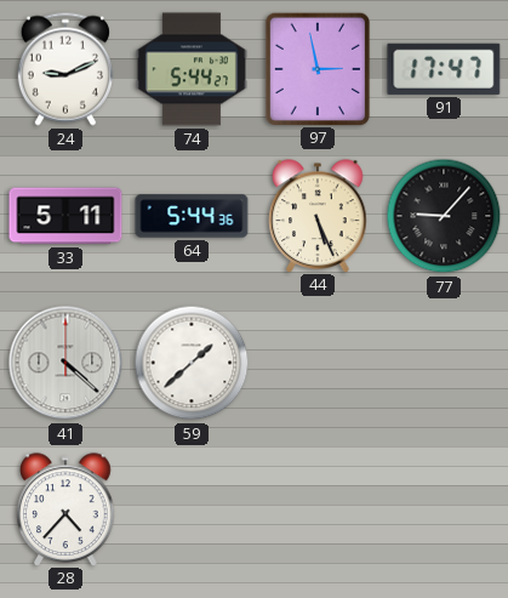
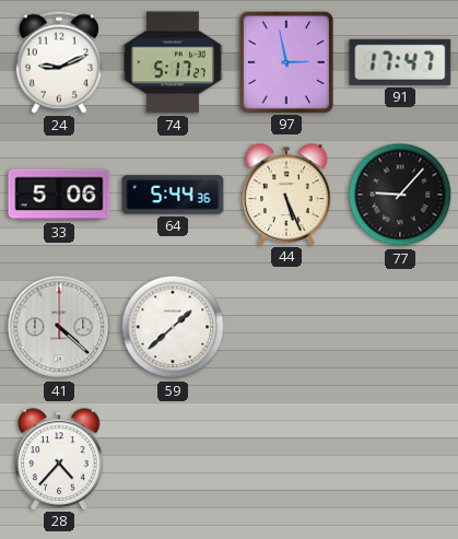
74: 5:44 -> 5:17 (173, 62)
33: 5:11 -> 5:06 (59, 195)
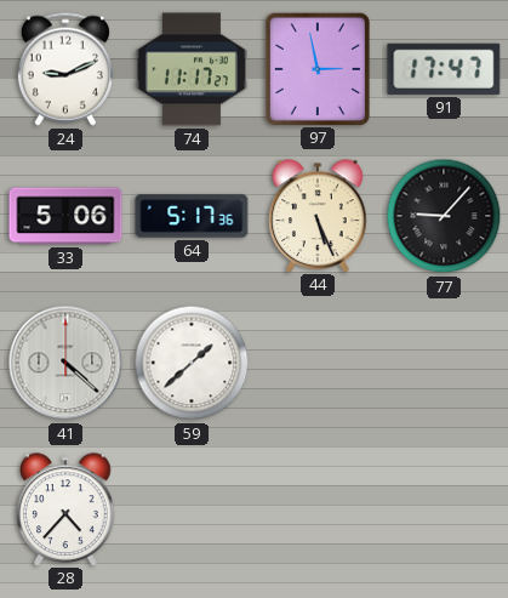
74: 5:17 -> 11:17 (192, 69)
64: 5:44 -> 5:17 (192, 216)
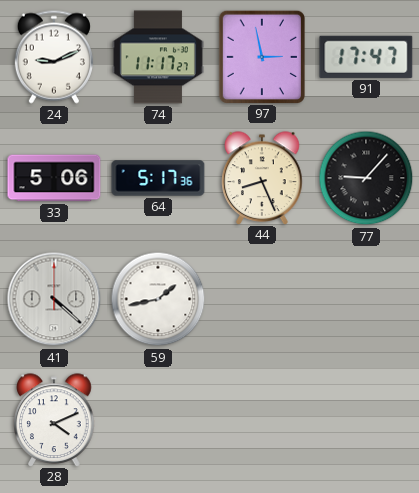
44: 5:26 -> 8:26 (262, 178)
59: 1:38 -> 1:43 (158, 299)
28: 4:37 -> 4:11 (54, 420)
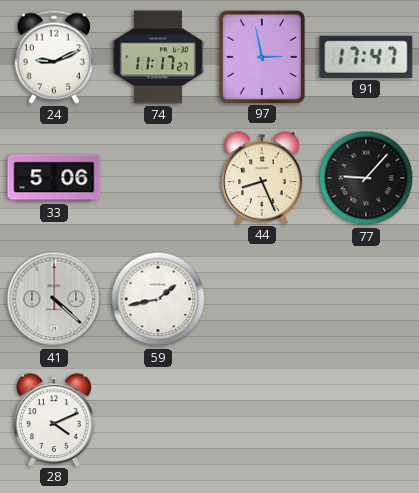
64: 5:17 -> none (158, 178)
